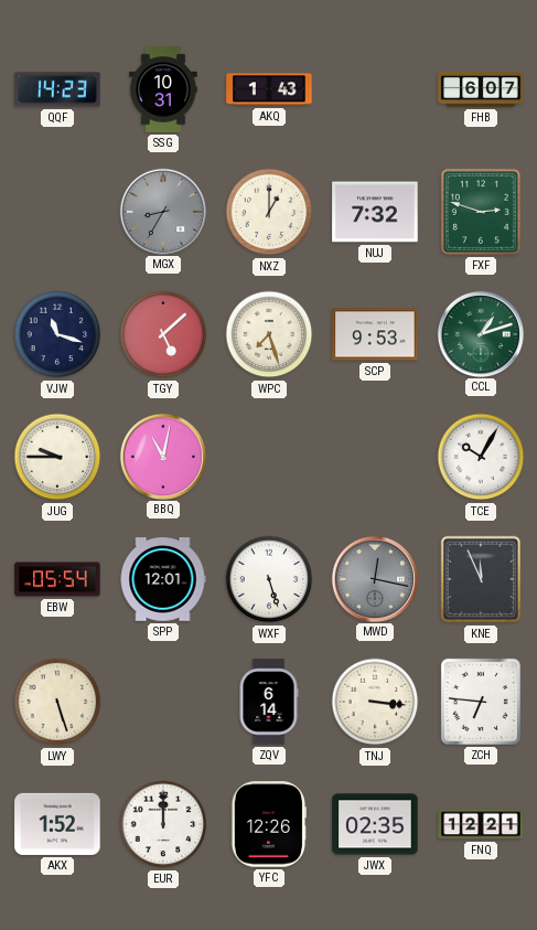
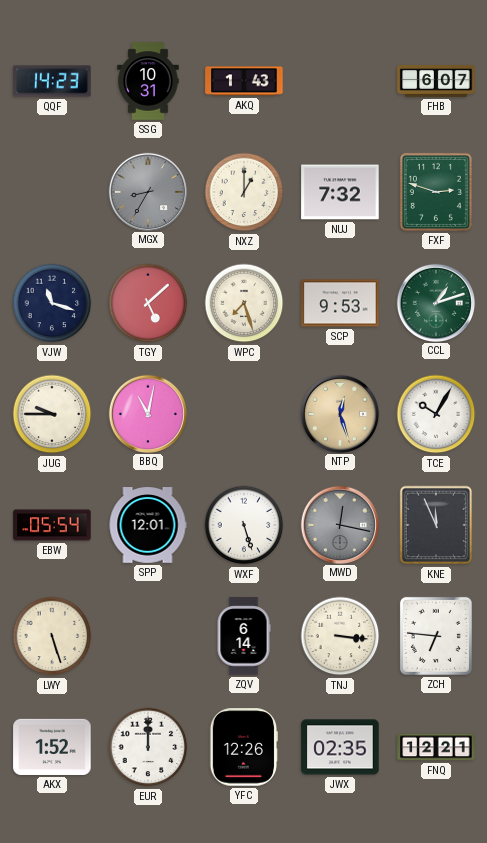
NTP: none -> 12:27 (339, 413)
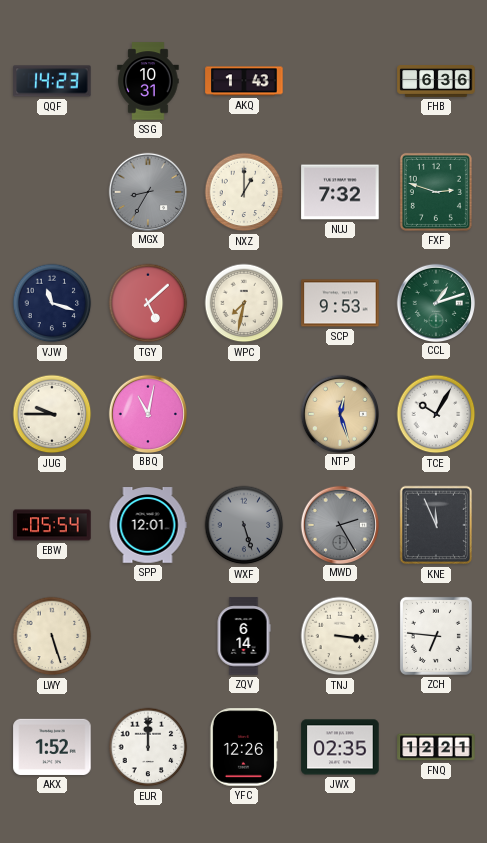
FHB: 6:07 -> 6:36 (436, 81)
WPC: 7:27 -> 7:32 (244, 303)
WXF dial: white -> grey (244, 525)
MWD: 12:17 -> 2:25 (339, 524)
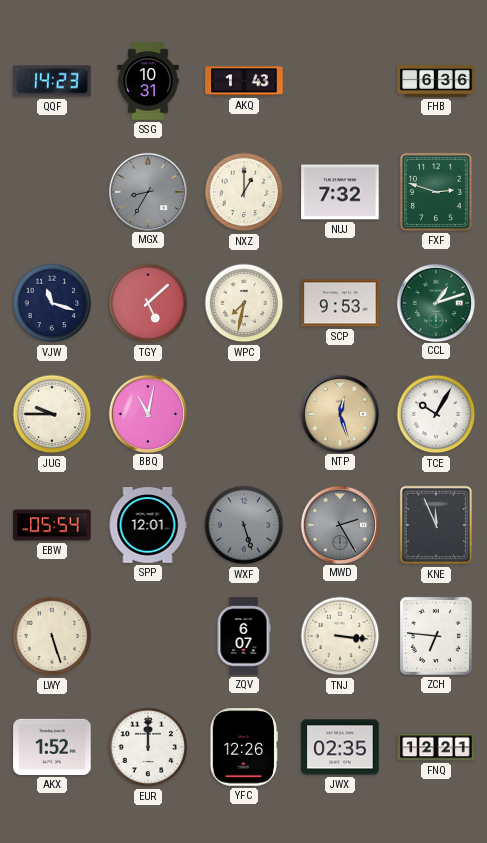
ZQV: 6:14 -> 6:07 (244, 636)
